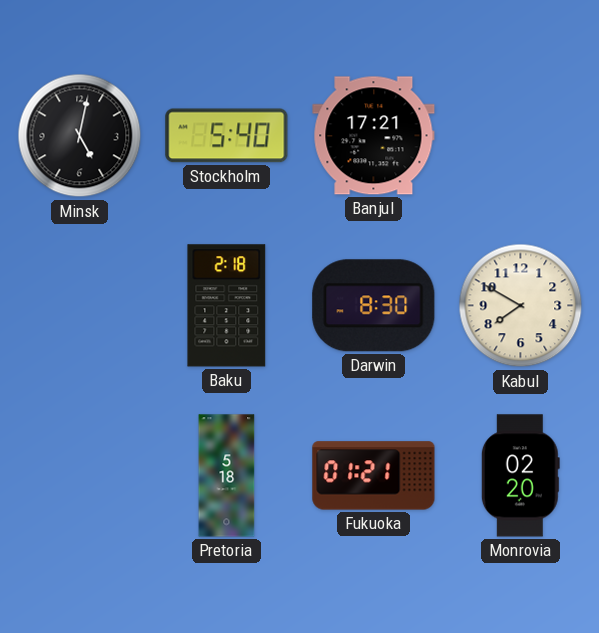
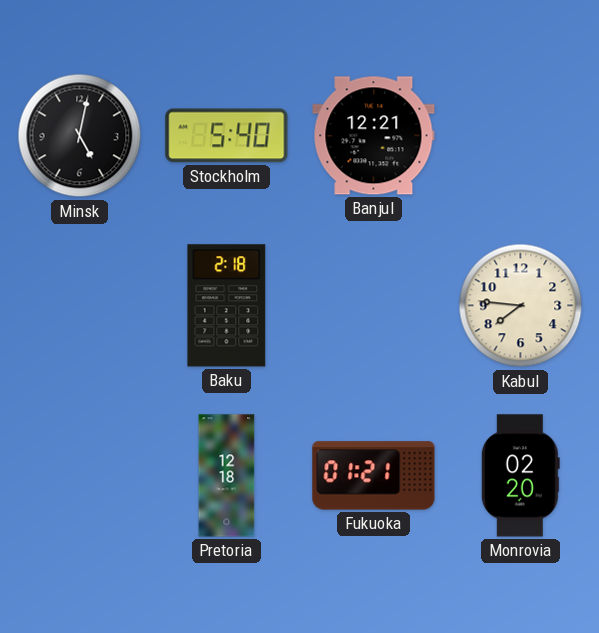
Banjul: 17:21 -> 12:21 (374, 136)
Darwin: 8:30 -> none (374, 306)
Kabul: 7:50 -> 7:46 (521, 306)
Pretoria: 5:18 -> 12:18 (227, 476)
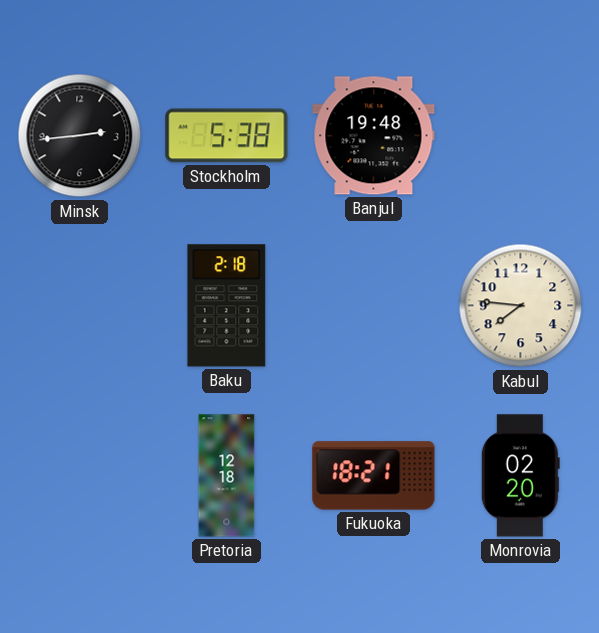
Minsk: 5:02 -> 2:44 (80, 136)
Stockholm: 5:40 -> 5:38 (227, 136)
Banjul: 12:21 -> 19:48 (374, 136)
Fukuoka: 01:21 -> 18:21 (374, 476)
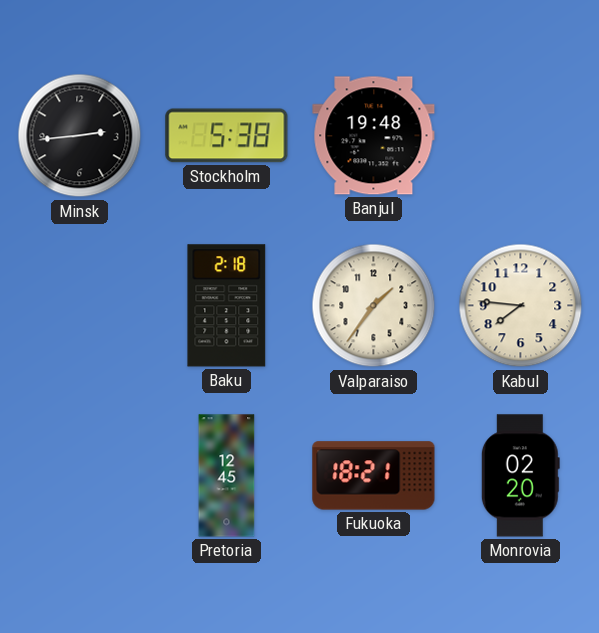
Valparaiso: none -> 1:36 (374, 306)
Pretoria: 12:18 -> 12:45 (227, 476)
